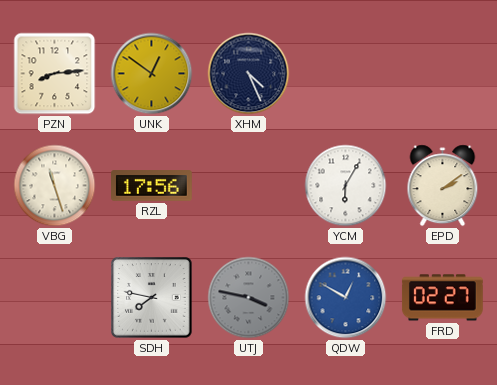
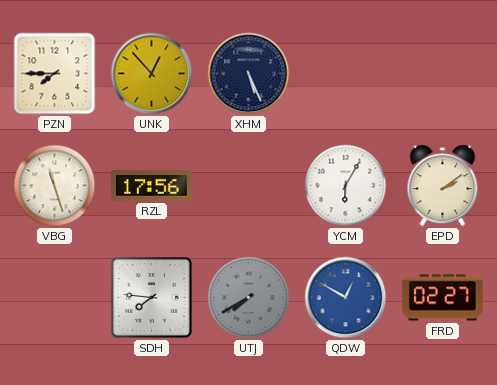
PZN: 8:14 -> 7:45 (55, 74)
UNK: 12:51 -> 12:53 (152, 74)
XHM: 4:26 -> 5:26 (249, 74)
SDH: 7:47 -> 7:46 (152, 298)
UTJ: 3:47 -> 7:40 (249, 298)
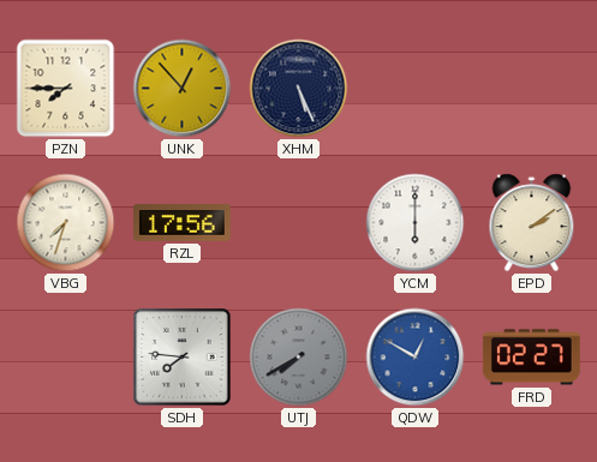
VBG: 11:27 -> 7:33 (66, 223)
YCM: 6:05 -> 6:00 (416, 223)
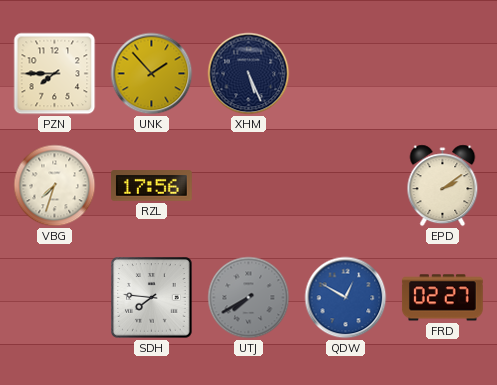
UNK: 12:53 -> 1:53 (152, 74)
YCM: 6:00 -> none (416, 223)
